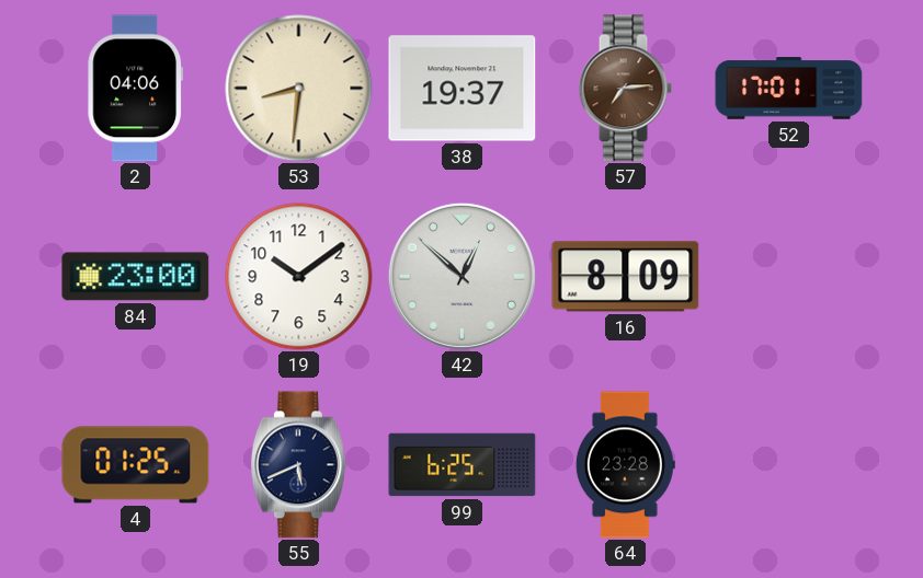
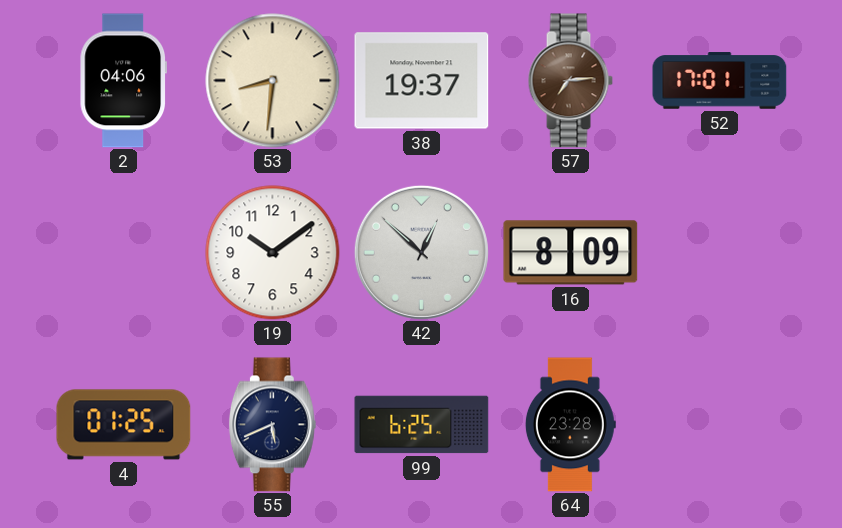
84: 23:00 -> none (136, 277)
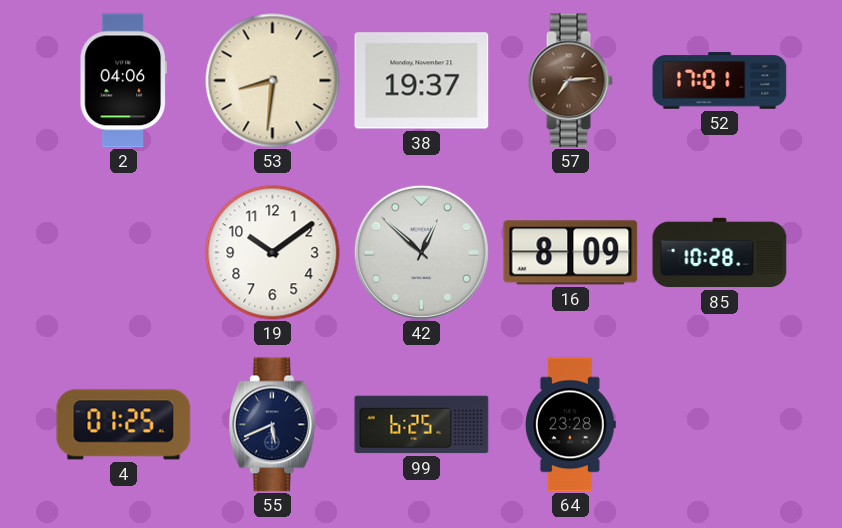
85: none -> 10:28 (720, 253)
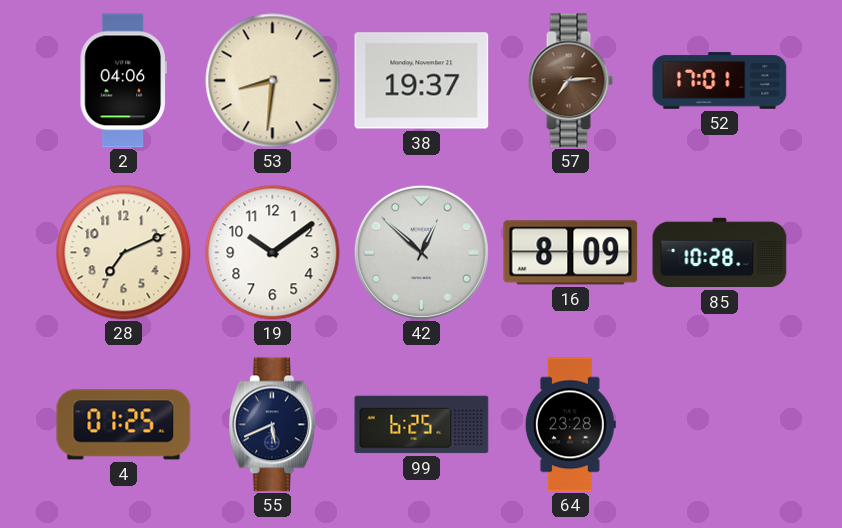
28: none -> 7:11 (124, 253)
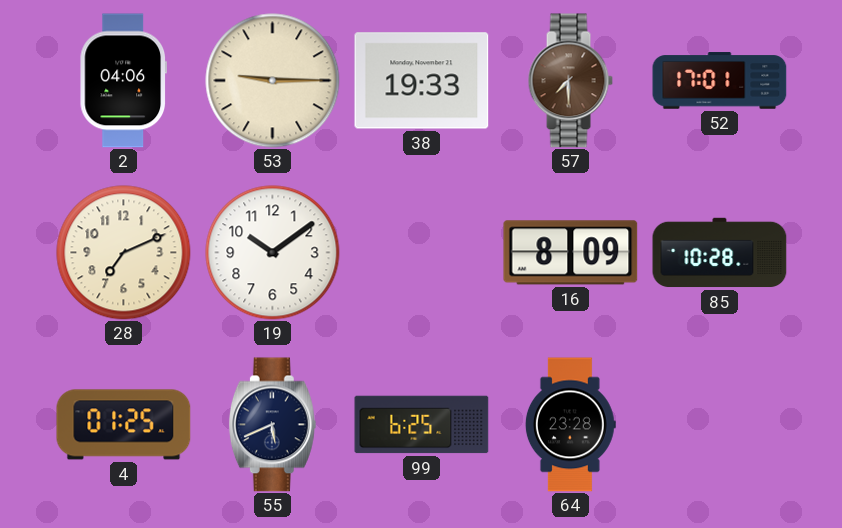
53: 8:31 -> 9:15 (273, 81)
38: 19:37 -> 19:33 (422, 81)
57: 7:14 -> 7:30 (570, 81)
42: 12:52 -> none (421, 252)
